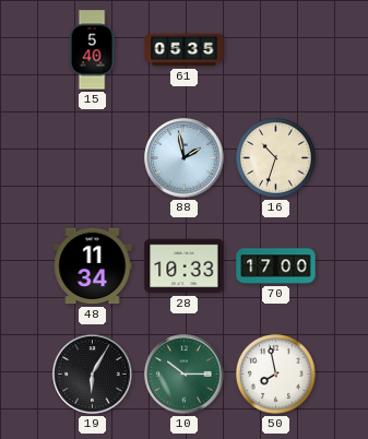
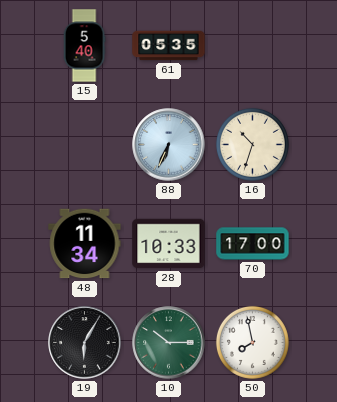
88: 1:58 -> 6:34 (169, 145)
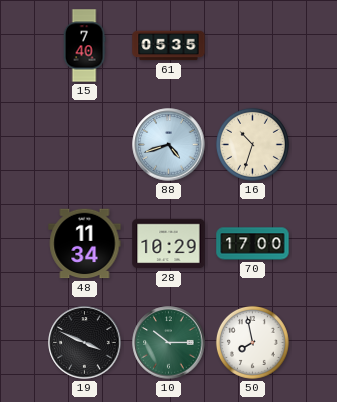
15: 5:40 -> 7:40 (84, 46)
88: 6:34 -> 4:42 (169, 145)
28: 10:33 -> 10:29 (169, 244)
19: 6:05 -> 3:49 (85, 343)
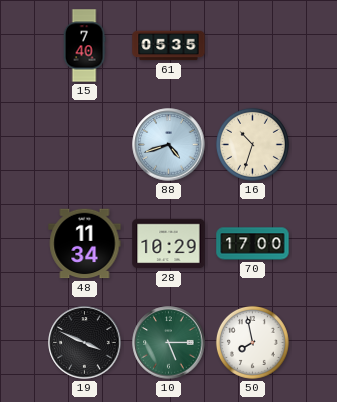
10: 10:15 -> 5:15 (169, 343)
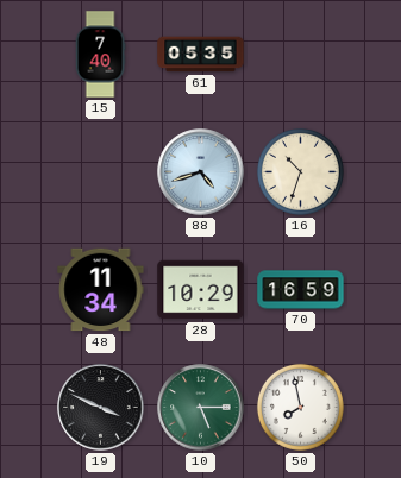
70: 17:00 -> 16:59 (301, 290)
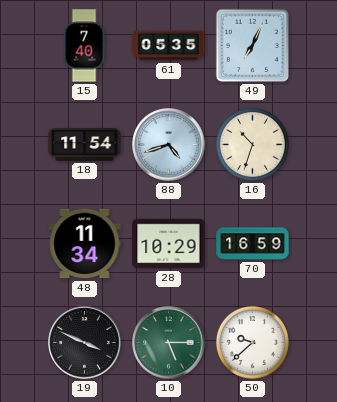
49: none -> 7:04 (252, 45)
18: none -> 11:54 (85, 145)
50: 7:58 -> 9:38 (252, 342)
